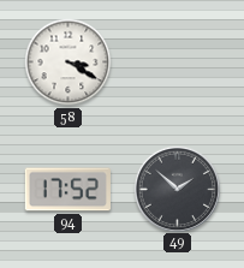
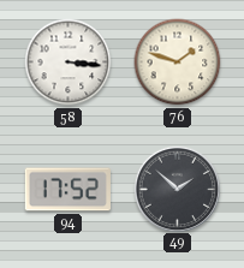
58: 3:20 -> 3:16 (69, 62)
76: none -> 1:48 (178, 62)
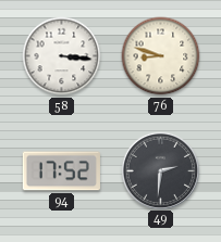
76: 1:48 -> 8:48 (161, 56)
49: 1:52 -> 2:31 (160, 170)
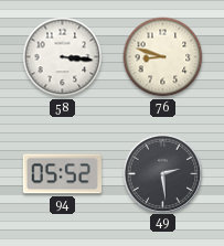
94: 17:52 -> 05:52 (62, 174)
49: 2:31 -> 2:29 (162, 173)
